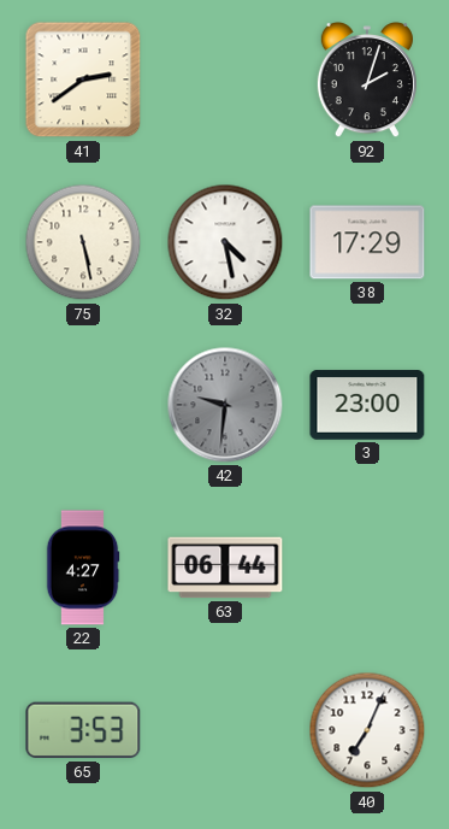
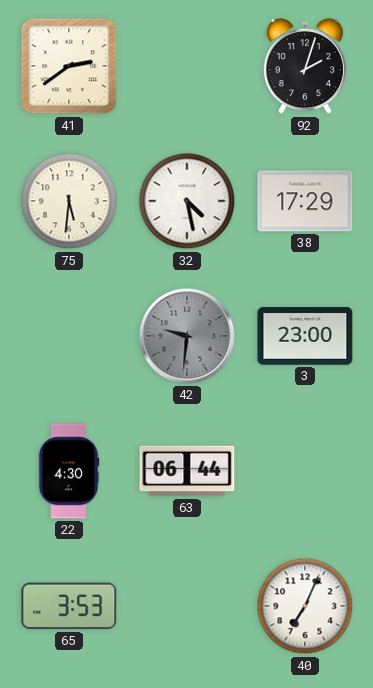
75: 5:28 -> 5:31 (69, 201)
22: 4:27 -> 4:30 (69, 471)
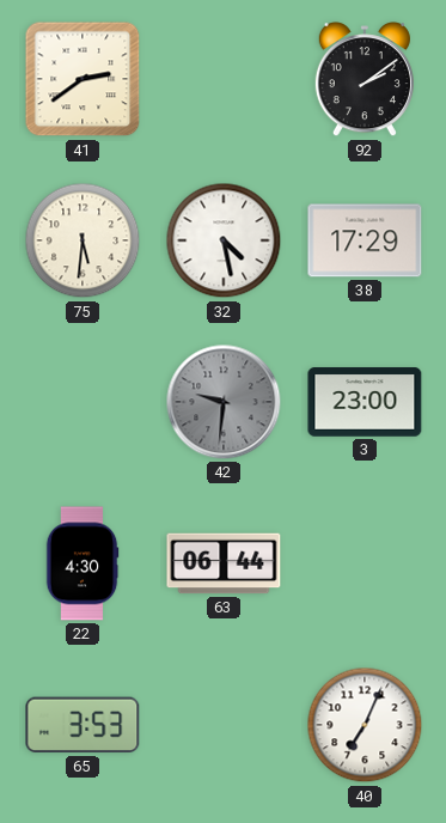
92: 2:03 -> 2:09 (365, 80)
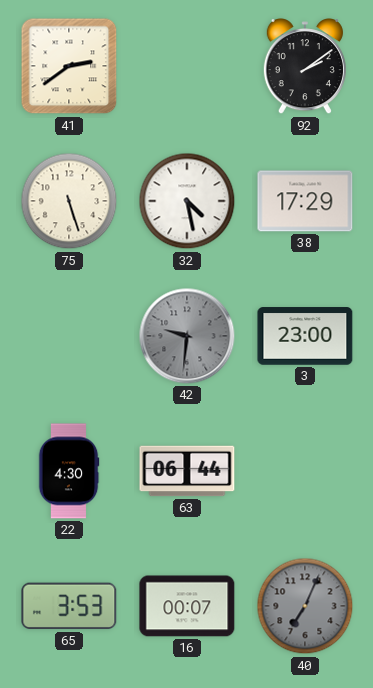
75: 5:31 -> 5:27 (69, 201)
16: none -> 00:07 (187, 606)
40 dial: white -> grey (305, 606)
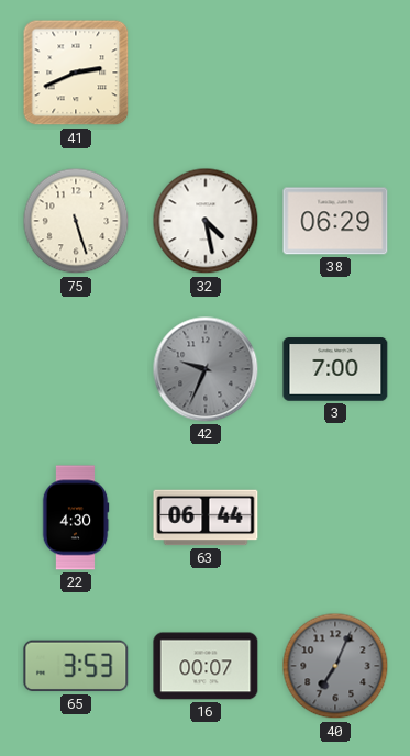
41: 2:39 -> 2:41 (76, 73)
92: 2:09 -> none (305, 67)
38: 17:29 -> 06:29 (335, 221)
42: 9:31 -> 9:34 (206, 369)
3: 23:00 -> 7:00 (335, 369)
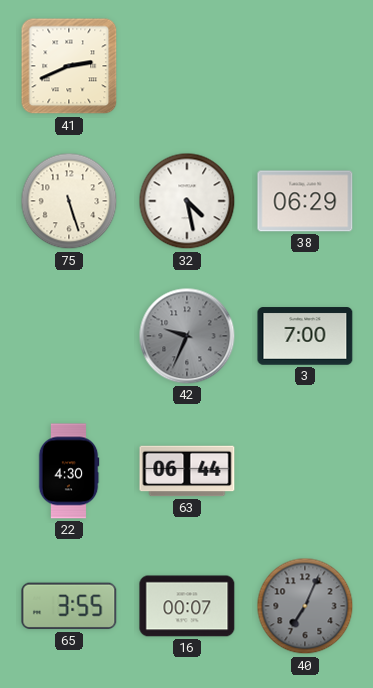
65: 3:53 -> 3:55 (69, 606)
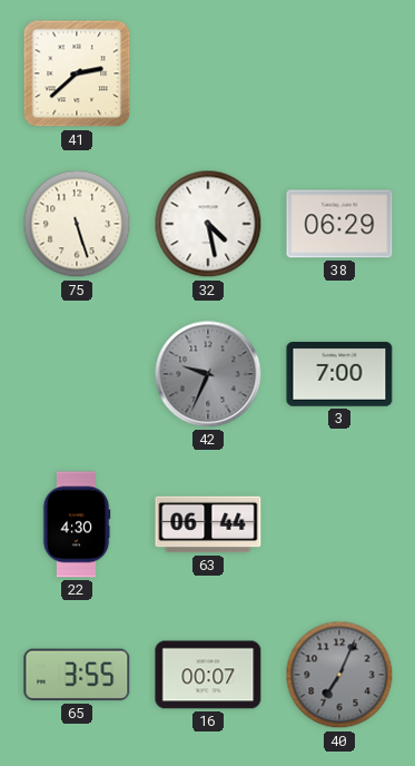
41: 2:41 -> 2:38 (77, 73)
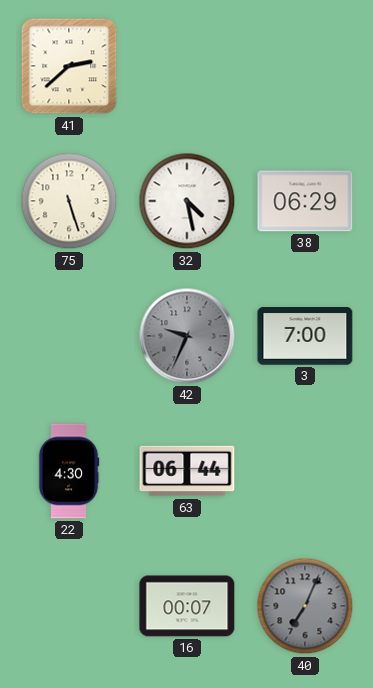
65: 3:55 -> none (77, 675)
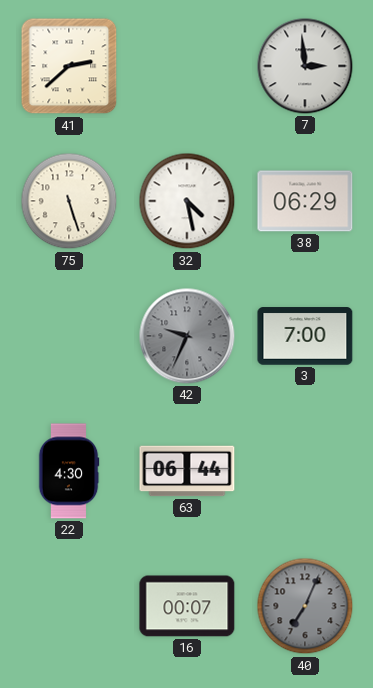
7: none -> 2:59 (305, 66)
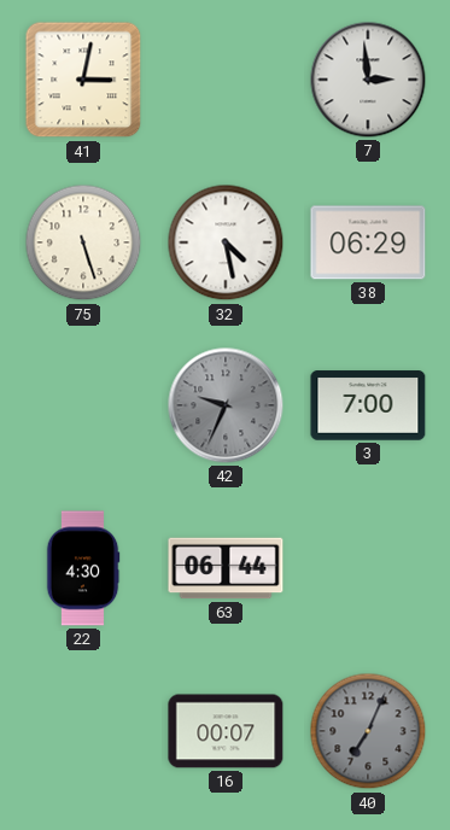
41: 2:38 -> 3:02 (83, 80)
